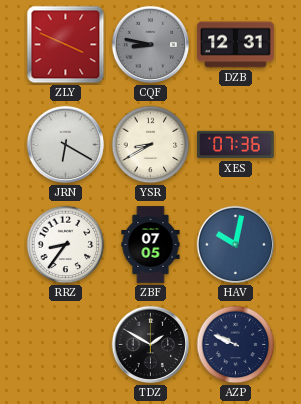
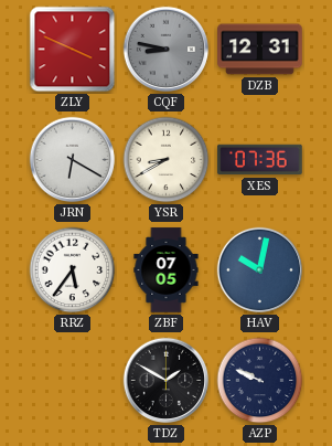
RRZ: 8:36 -> 5:36 (73, 270)
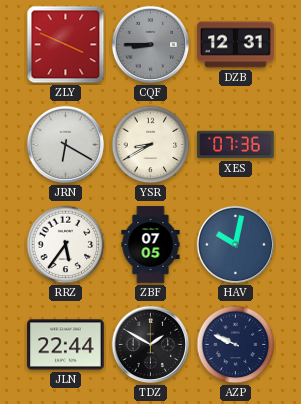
CQF: 8:47 -> 8:45 (151, 45)
JLN: none -> 22:44 (66, 345)
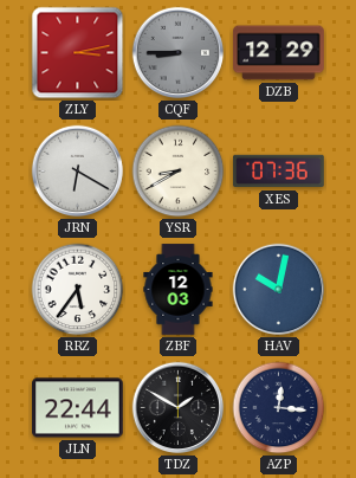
ZLY: 3:49 -> 3:13 (78, 53)
DZB: 12:31 -> 12:29 (279, 53)
ZBF: 07:05 -> 12:03 (179, 290)
AZP: 9:49 -> 12:16 (279, 408)
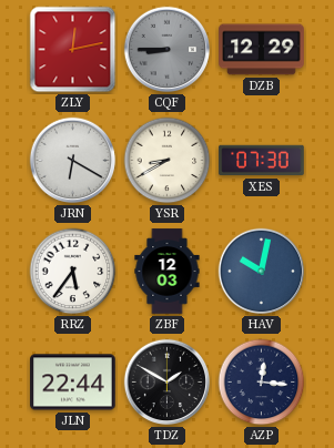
ZLY: 3:13 -> 12:13 (73, 50)
XES: 07:36 -> 07:30 (262, 161)
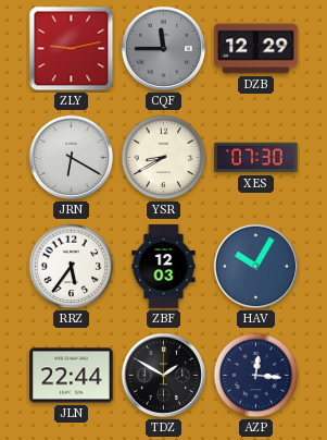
ZLY: 12:13 -> 9:13 (72, 49)
CQF: 8:45 -> 11:45 (164, 49)
HAV: 10:02 -> 10:05 (256, 267)
